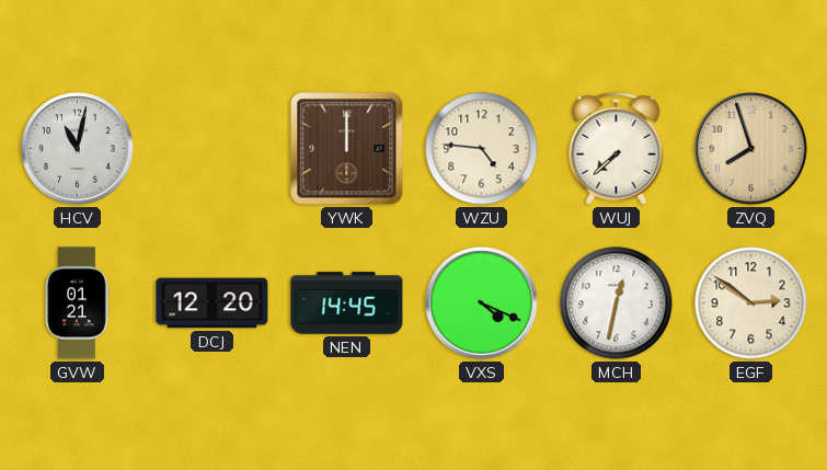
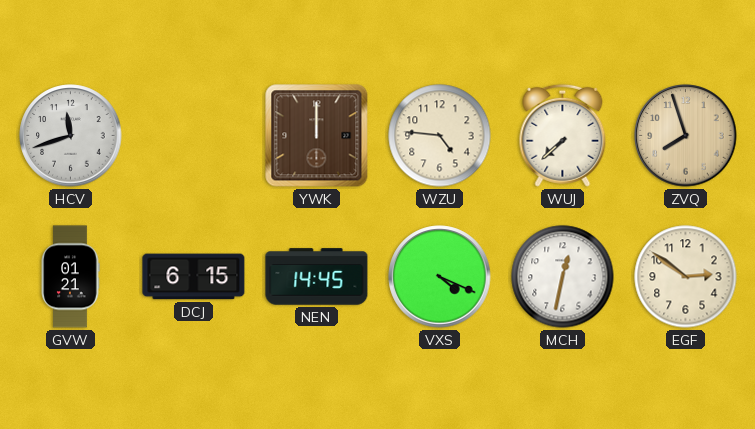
HCV: 11:02 -> 11:42 (71, 136)
DCJ: 12:20 -> 6:15 (194, 277)
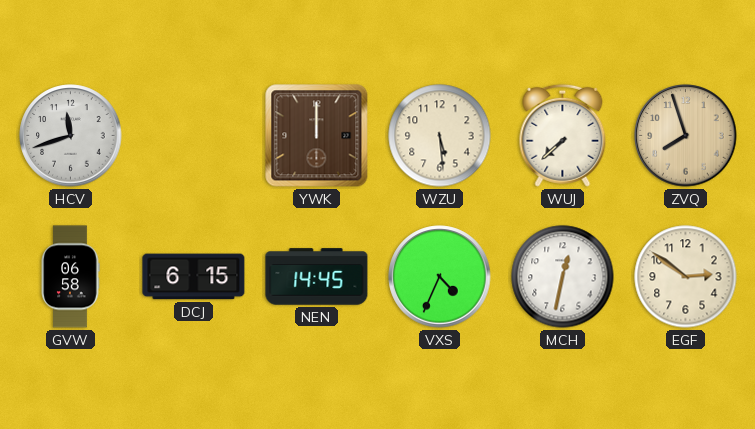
WZU: 4:46 -> 5:29 (440, 136)
GVW: 01:21 -> 06:58 (70, 277)
VXS: 4:19 -> 4:34 (440, 277)
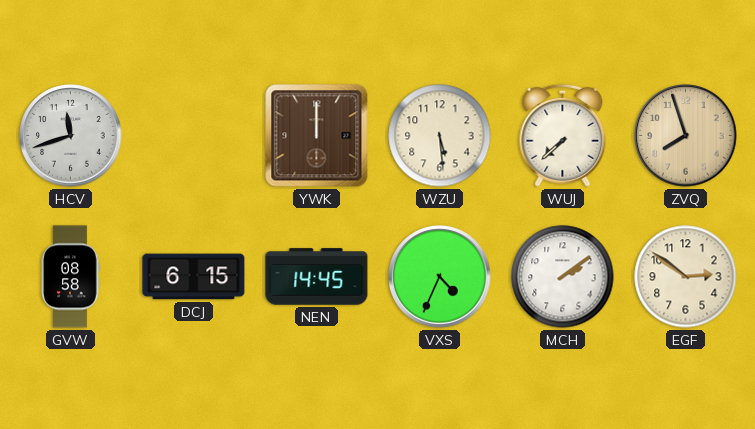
GVW: 06:58 -> 08:58 (70, 277)
MCH: 12:32 -> 2:09 (563, 277)
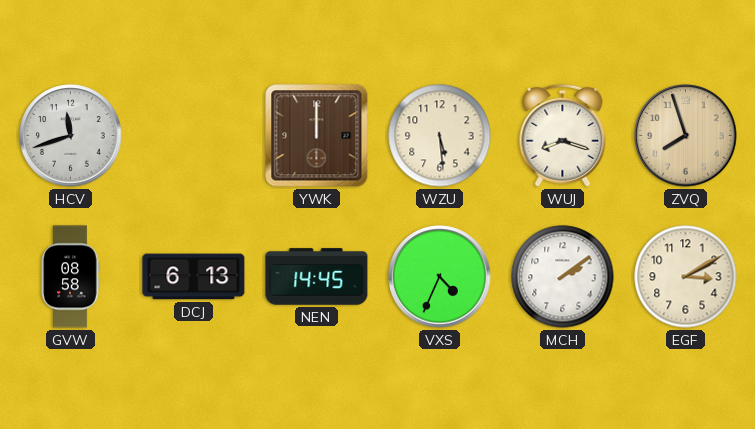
WUJ: 7:38 -> 8:18 (563, 135)
DCJ: 6:15 -> 6:13 (194, 277)
EGF: 2:51 -> 3:10 (686, 277)
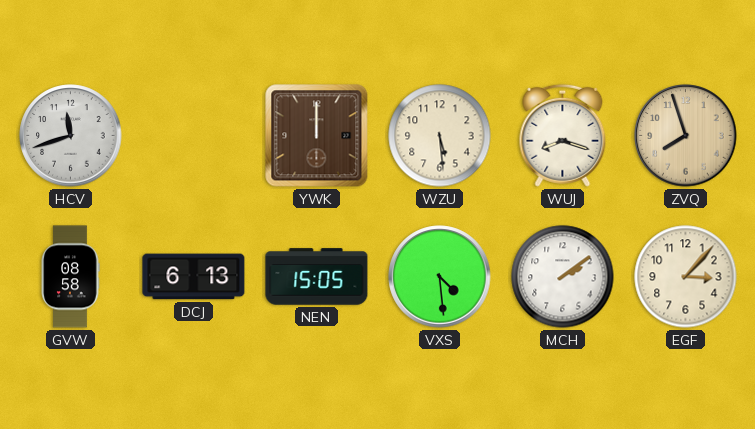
NEN: 14:45 -> 15:05 (317, 277)
VXS: 4:34 -> 4:29 (440, 277)
EGF: 3:10 -> 3:07 (686, 277)
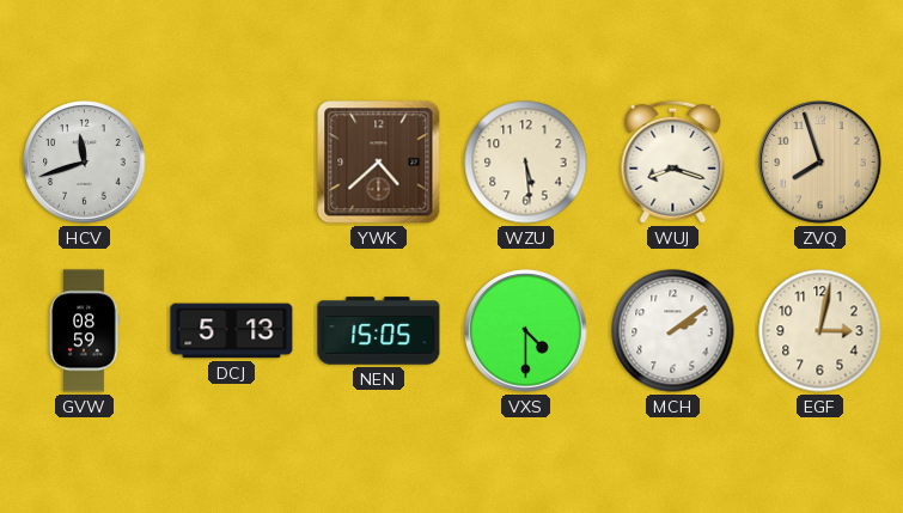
YWK: 12:00 -> 4:38 (379, 163)
GVW: 08:58 -> 08:59 (84, 331)
DCJ: 6:13 -> 5:13 (232, 331)
VXS: 4:29 -> 4:30 (526, 331)
EGF: 3:07 -> 3:02 (820, 331)
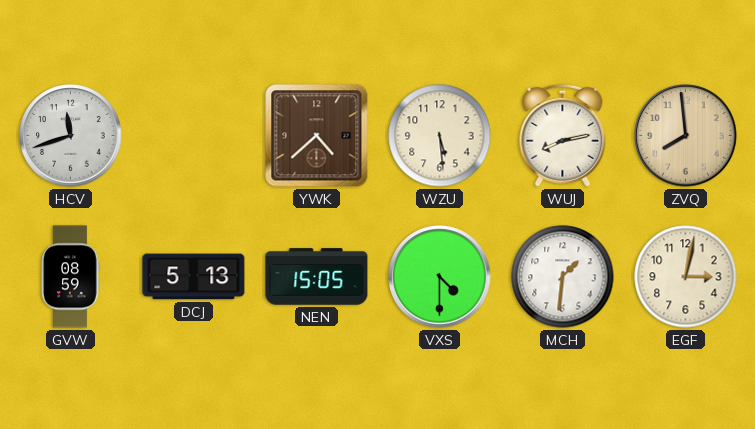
WUJ: 8:18 -> 8:13 (563, 135)
ZVQ: 7:57 -> 7:59 (686, 136)
MCH: 2:09 -> 1:31 (563, 277)
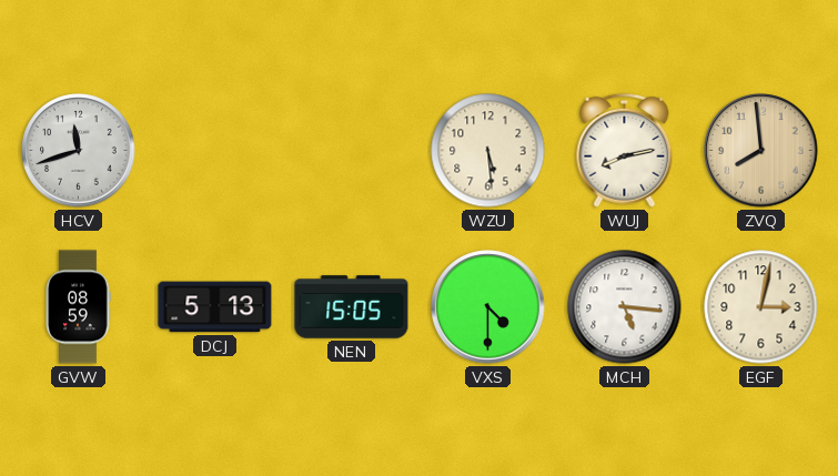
YWK: 4:38 -> none (317, 136)
MCH: 1:31 -> 5:16 (625, 307)
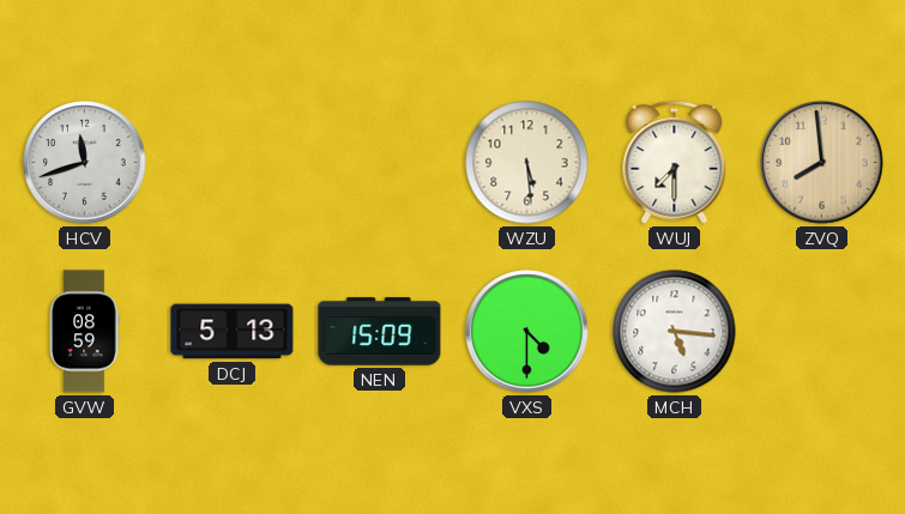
WUJ: 8:13 -> 7:30 (675, 162)
NEN: 15:05 -> 15:09 (380, 332)
EGF: 3:02 -> none (761, 307)
